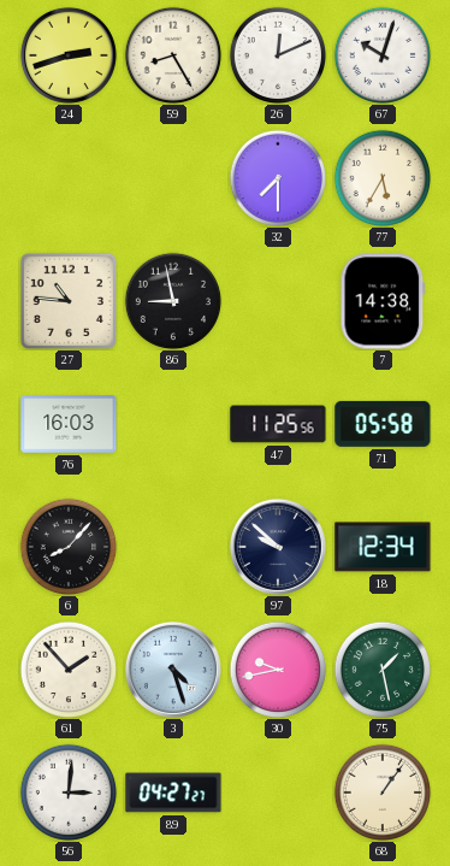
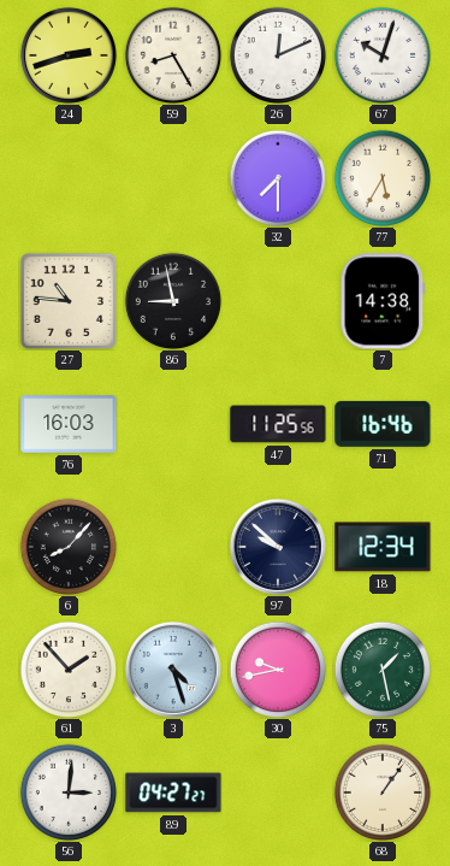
71: 05:58 -> 16:46 (383, 424)
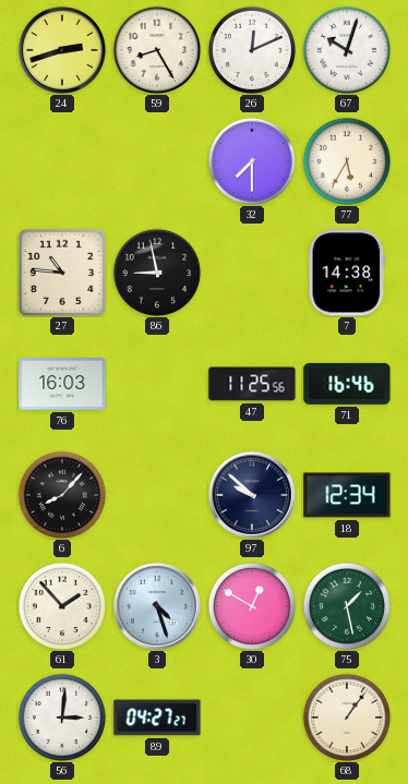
30: 9:43 -> 12:50 (251, 605)
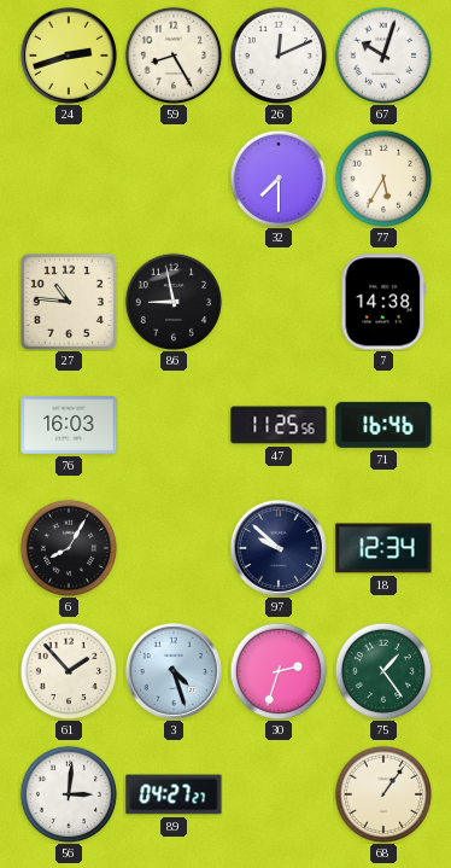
6: 8:07 -> 8:05 (68, 547)
30: 12:50 -> 2:33 (277, 670)
75: 1:28 -> 1:24 (382, 670)
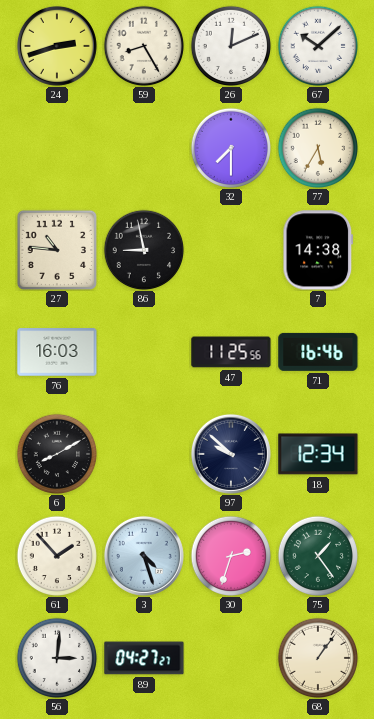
67: 10:03 -> 10:08 (317, 45)
6: 8:05 -> 8:10 (56, 453)
